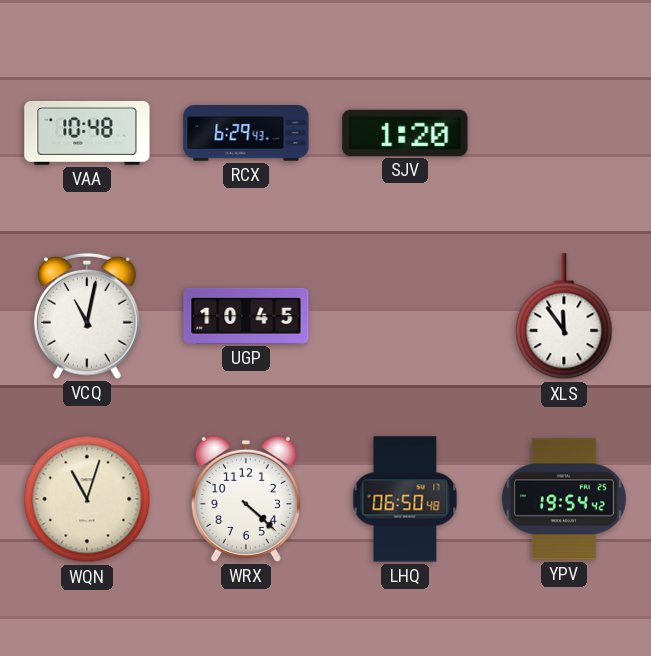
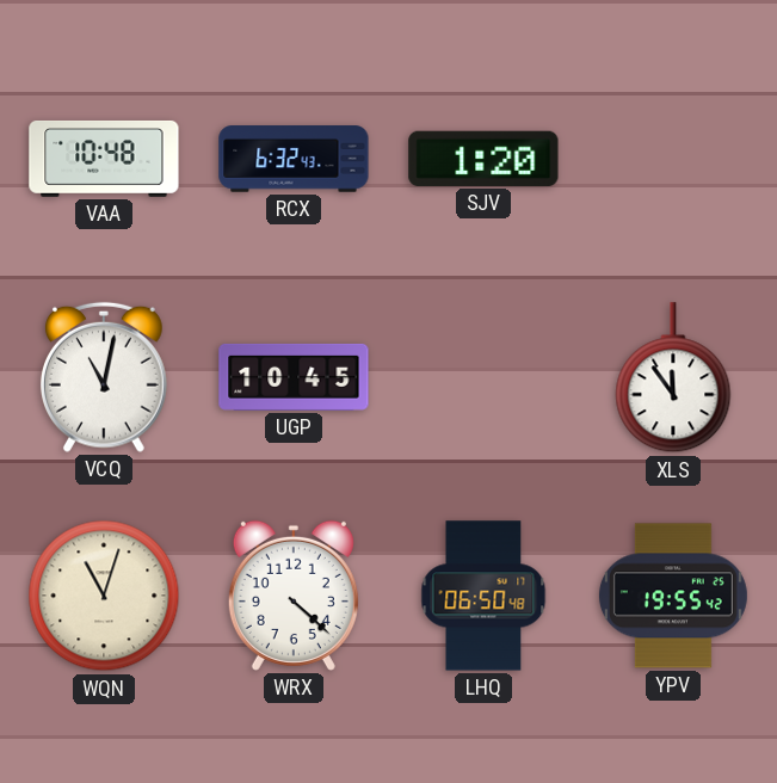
RCX: 6:29 -> 6:32 (294, 159)
YPV: 19:54 -> 19:55 (673, 596)
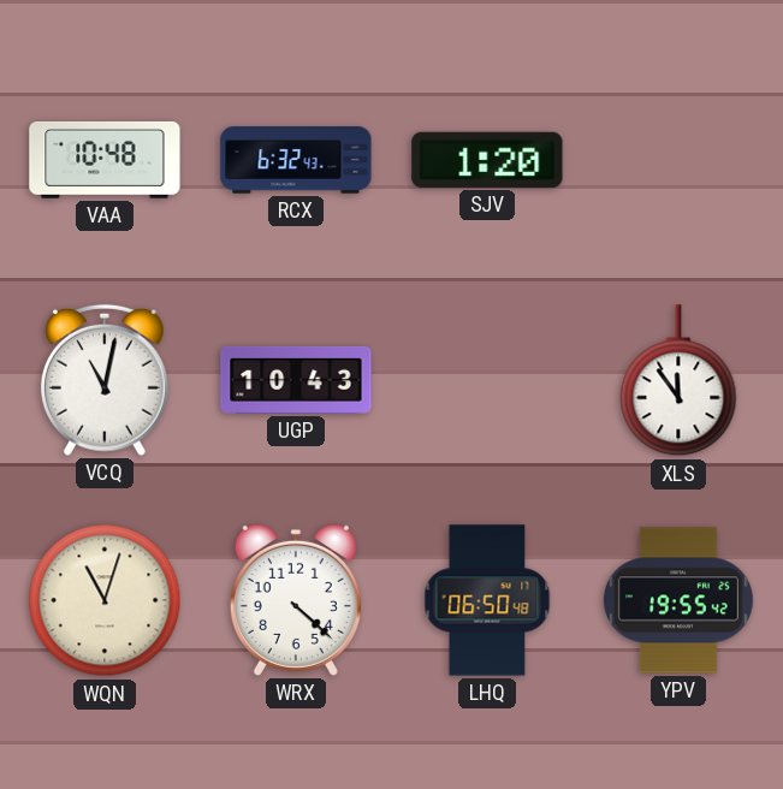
UGP: 10:45 -> 10:43 (296, 380)
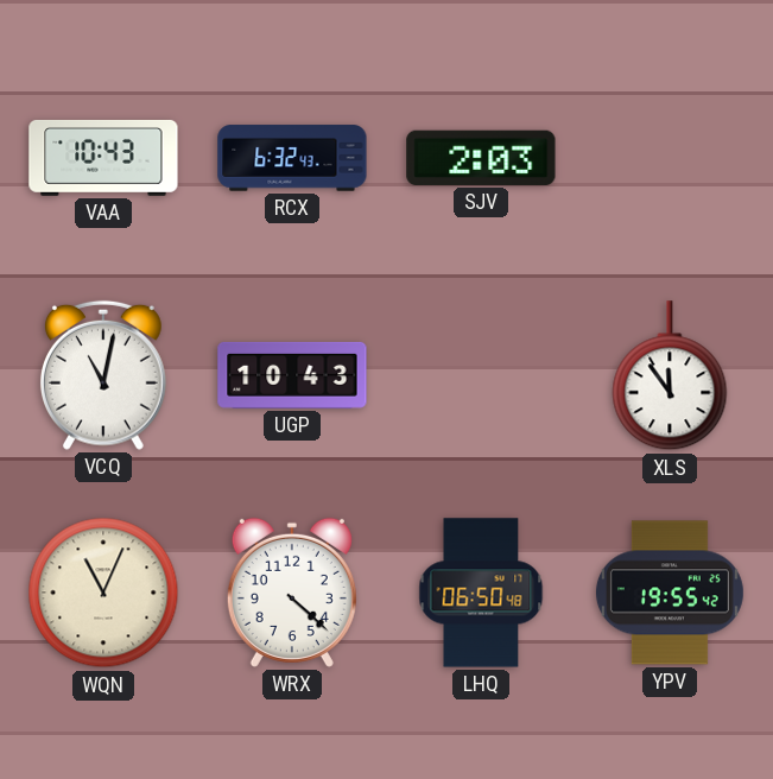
VAA: 10:48 -> 10:43 (103, 158)
SJV: 1:20 -> 2:03 (481, 158)
WQN: 11:03 -> 11:04 (103, 593)
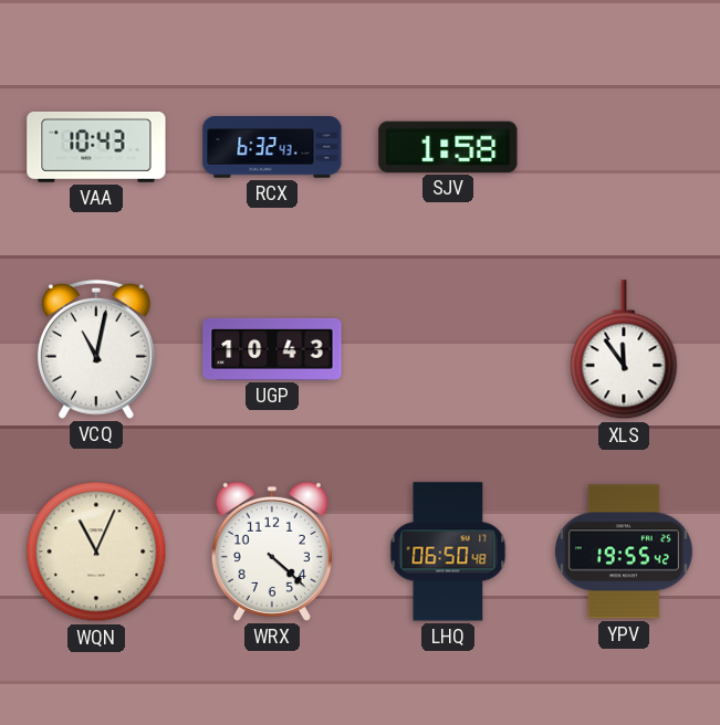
SJV: 2:03 -> 1:58 (448, 147)
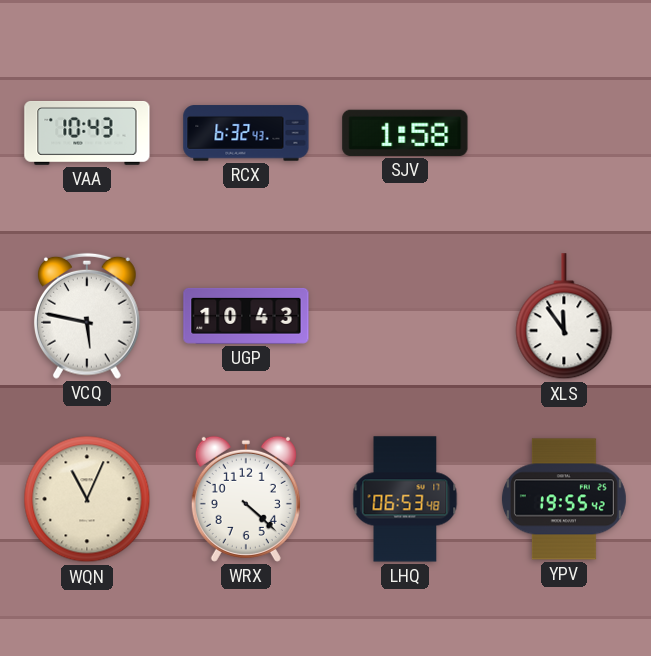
VCQ: 11:02 -> 5:47 (87, 316)
LHQ: 06:50 -> 06:53 (405, 499)
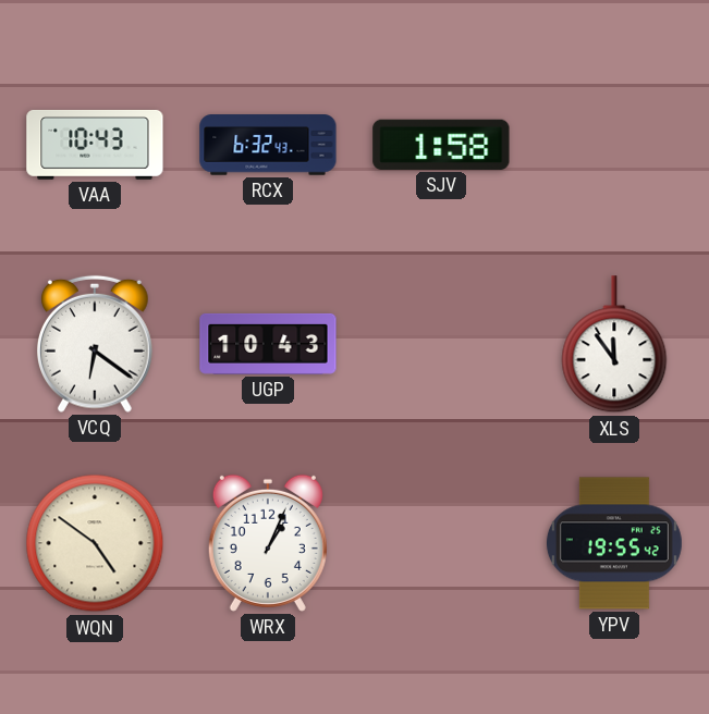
VCQ: 5:47 -> 6:21 (95, 344)
WQN: 11:04 -> 4:51 (95, 543)
WRX: 4:22 -> 1:04 (268, 543)
LHQ: 06:53 -> none (405, 499)
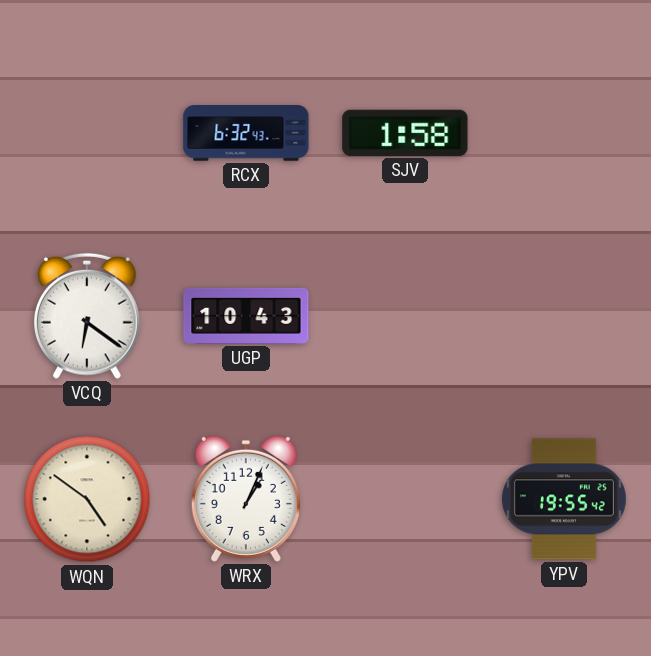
VAA: 10:43 -> none (95, 145)
XLS: 11:54 -> none (614, 345)
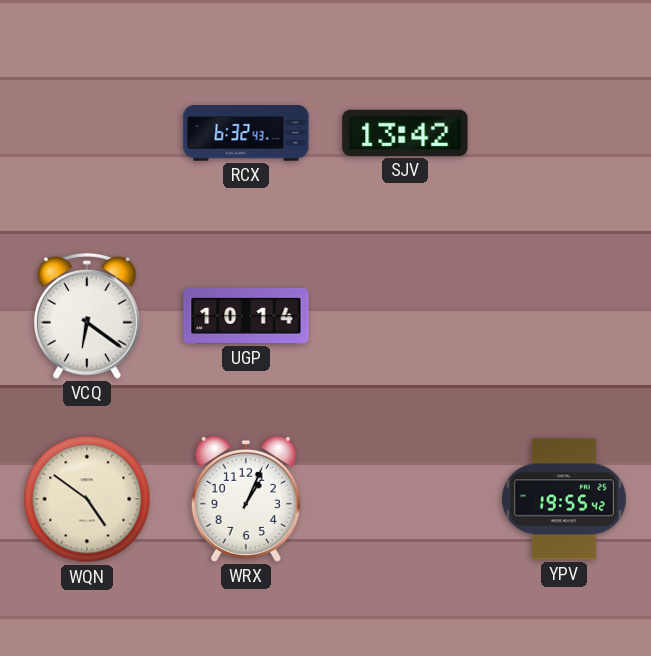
SJV: 1:58 -> 13:42 (405, 133)
UGP: 10:43 -> 10:14 (246, 316)
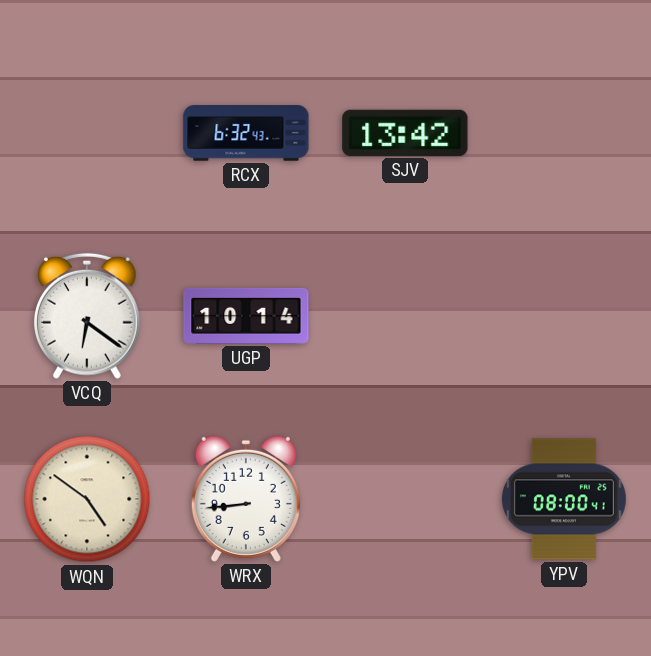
WRX: 1:04 -> 8:44 (246, 499)
YPV: 19:55 -> 08:00 (564, 499)
